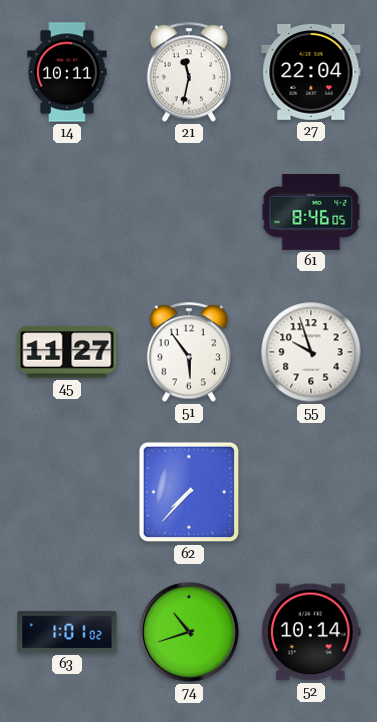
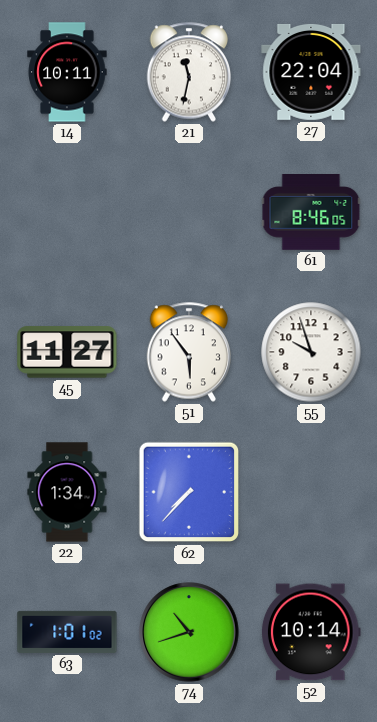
22: none -> 1:34 (67, 492)
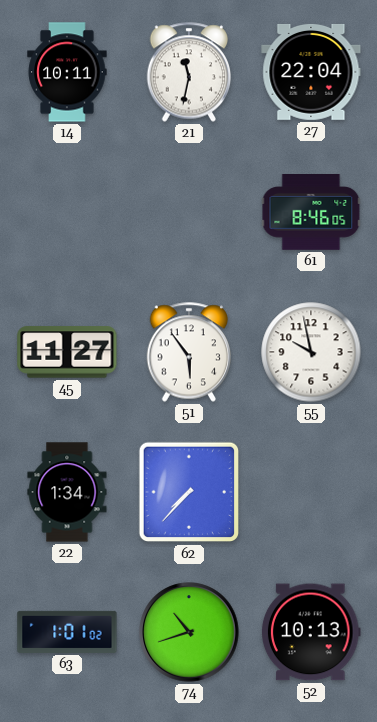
55: 9:57 -> 9:58 (311, 352)
52: 10:14 -> 10:13 (311, 632)
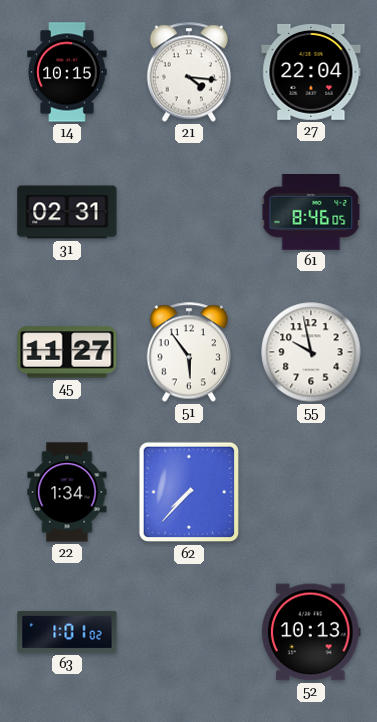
14: 10:11 -> 10:15 (67, 72)
21: 11:32 -> 4:16 (189, 72)
31: none -> 02:31 (67, 212)
74: 10:42 -> none (189, 632)
